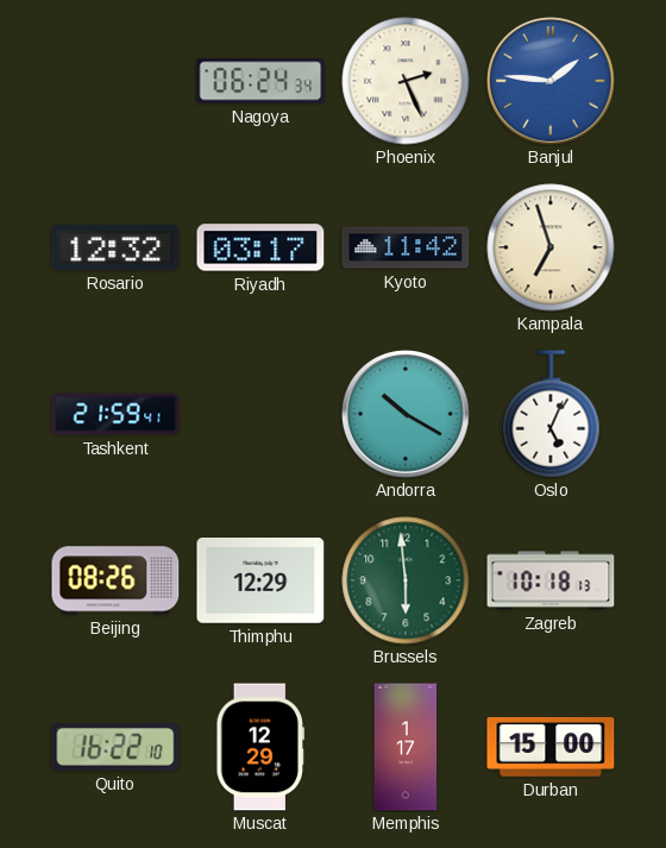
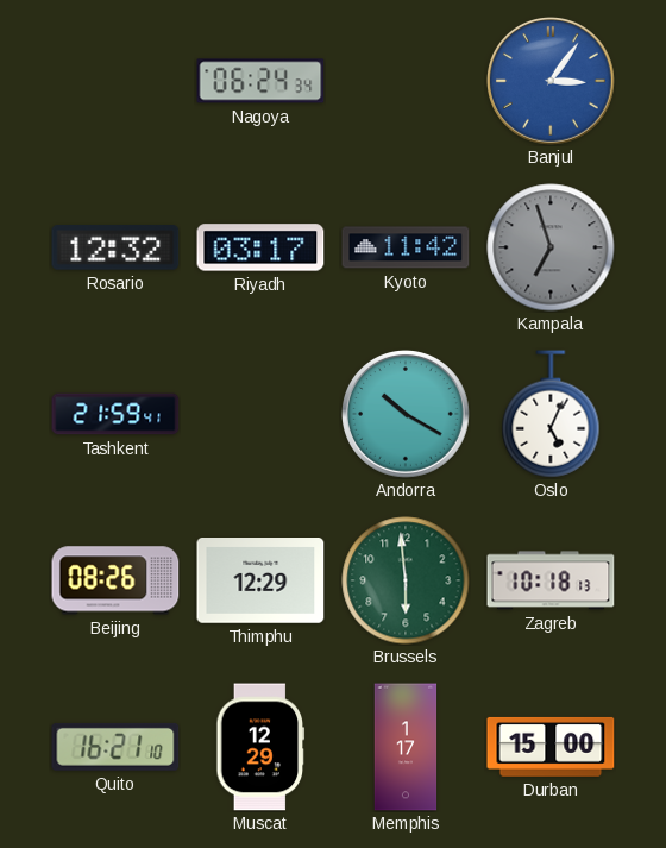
Phoenix: 2:26 -> none (406, 81)
Banjul: 1:46 -> 3:06 (552, 82)
Kampala dial: cream -> grey (551, 247)
Quito: 16:22 -> 16:21 (115, 747)
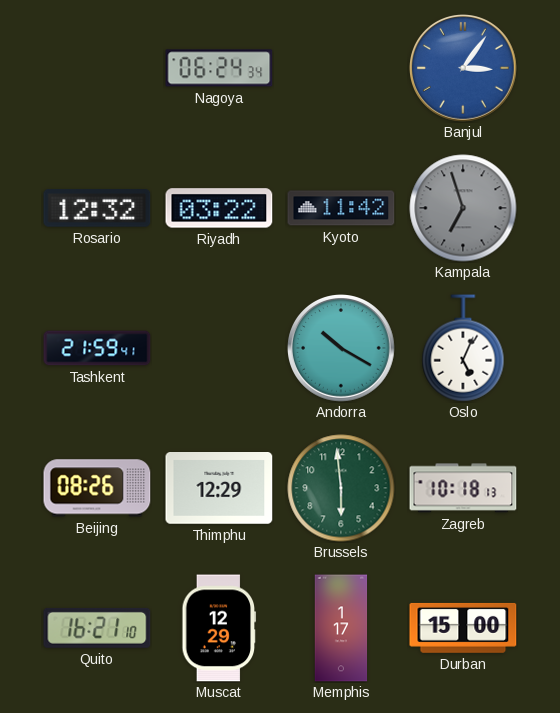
Riyadh: 03:17 -> 03:22 (219, 208)
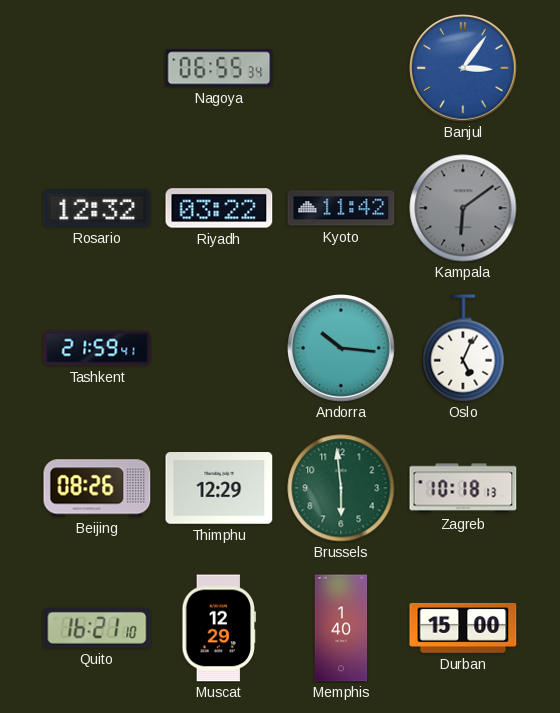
Nagoya: 06:24 -> 06:55 (219, 68)
Kampala: 6:57 -> 6:09 (463, 208)
Andorra: 10:20 -> 10:16 (342, 349)
Memphis: 1:17 -> 1:40 (341, 628)
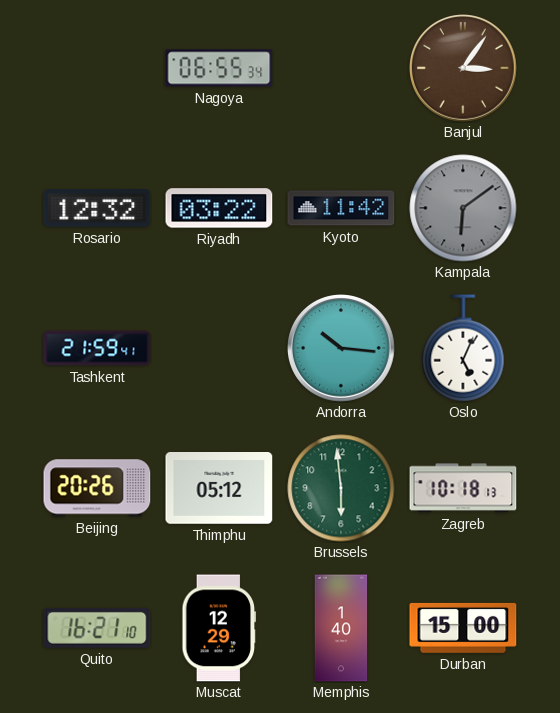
Banjul dial: blue -> brown (464, 69)
Beijing: 08:26 -> 20:26 (97, 488)
Thimphu: 12:29 -> 05:12 (219, 488)
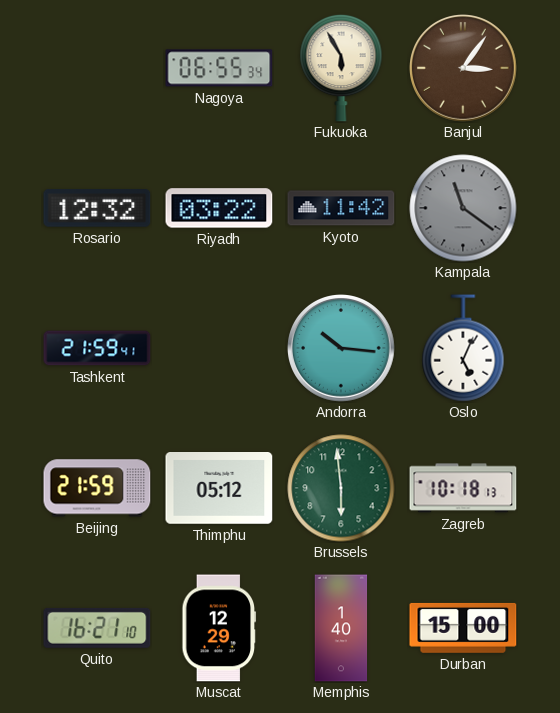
Fukuoka: none -> 5:55 (341, 68)
Kampala: 6:09 -> 11:21 (463, 208)
Beijing: 20:26 -> 21:59 (97, 488)
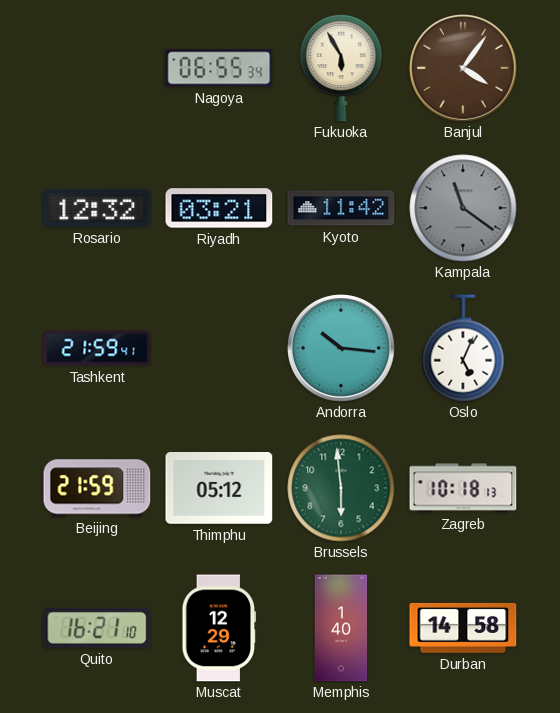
Banjul: 3:06 -> 4:06 (464, 69)
Riyadh: 03:22 -> 03:21 (219, 208)
Durban: 15:00 -> 14:58 (463, 628)
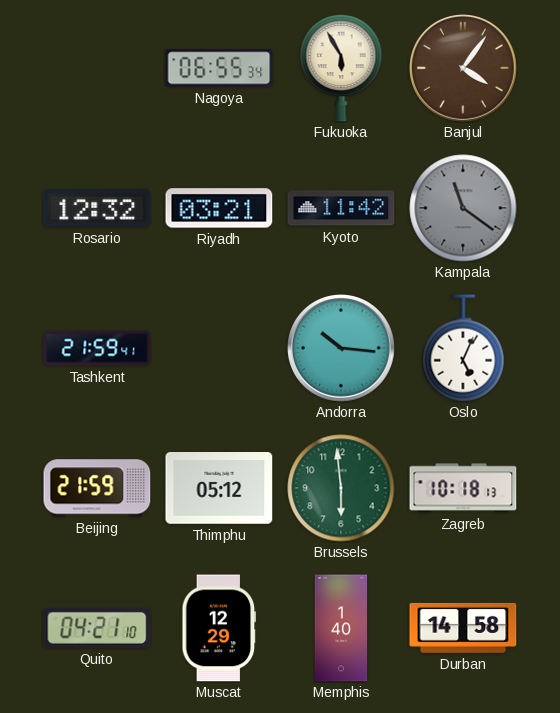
Quito: 16:21 -> 04:21 (97, 628)
